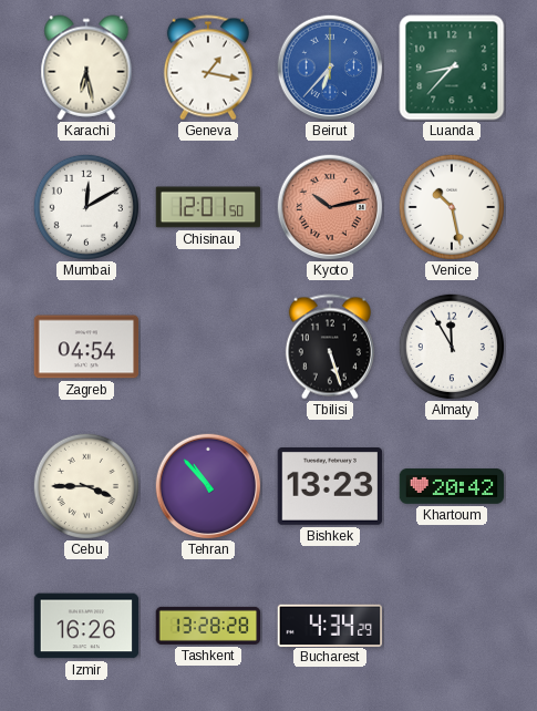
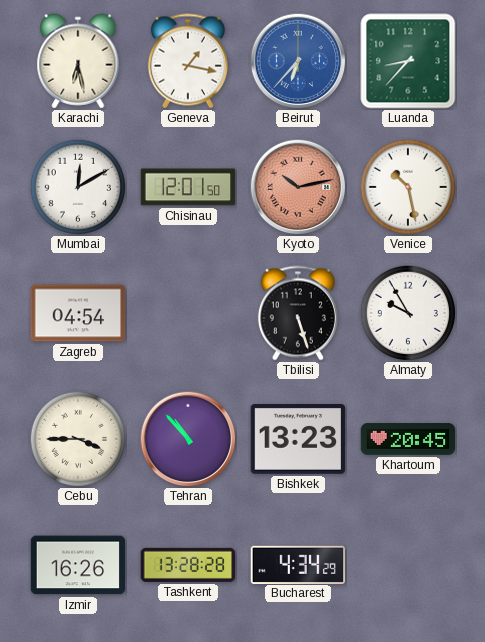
Almaty: 11:55 -> 9:55 (408, 313)
Khartoum: 20:42 -> 20:45 (408, 439)
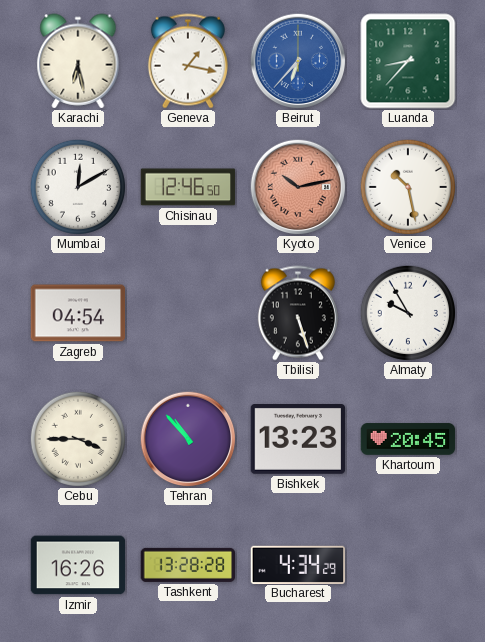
Chisinau: 12:01 -> 12:46 (188, 187)
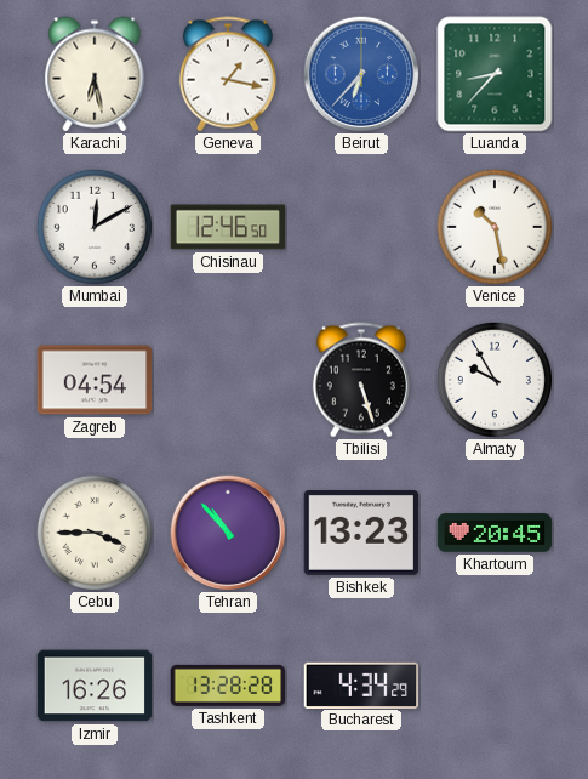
Kyoto: 10:13 -> none (298, 187)
